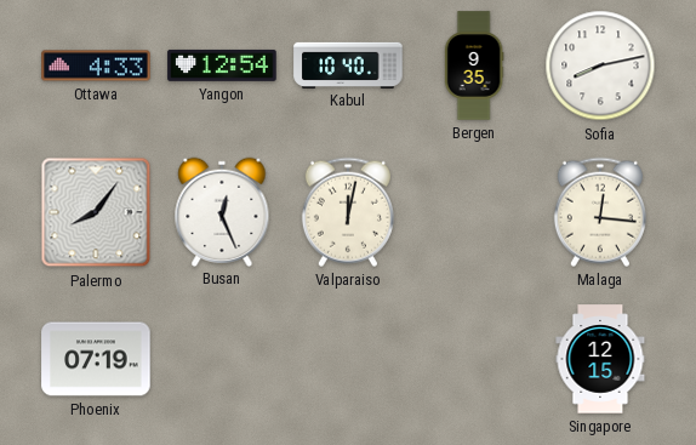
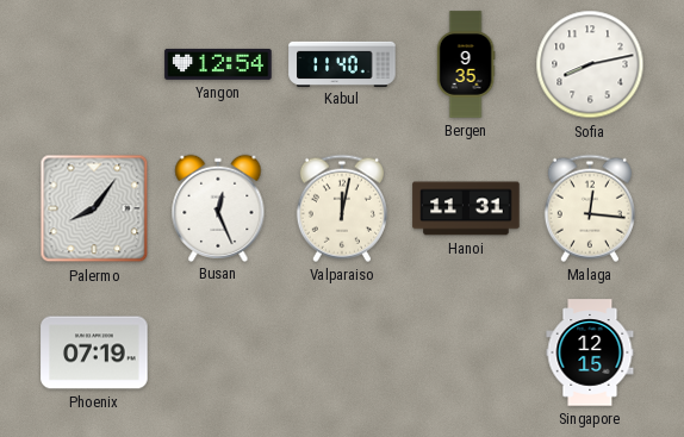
Ottawa: 4:33 -> none (96, 65)
Kabul: 10:40 -> 11:40 (342, 63)
Hanoi: none -> 11:31 (466, 208)
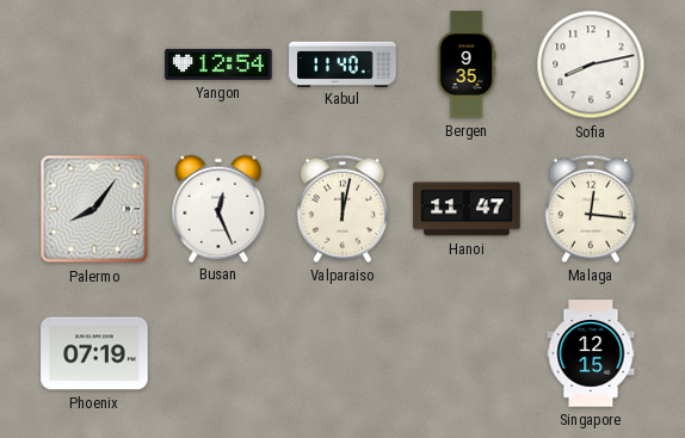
Hanoi: 11:31 -> 11:47 (467, 209)
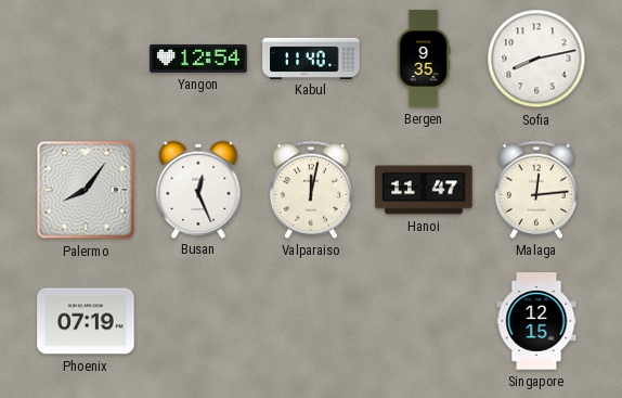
Malaga: 12:16 -> 12:14 (536, 190)
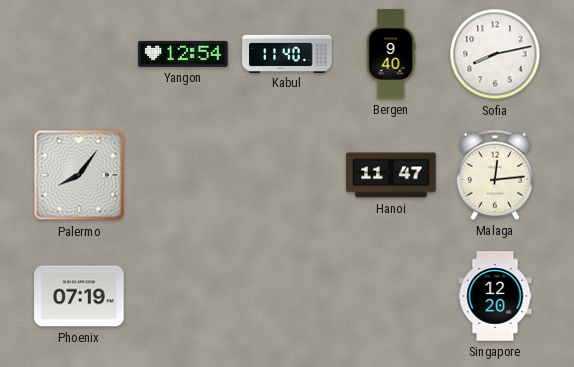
Bergen: 9:35 -> 9:40 (391, 54)
Busan: 12:26 -> none (198, 189)
Valparaiso: 12:02 -> none (311, 190)
Singapore: 12:15 -> 12:20 (495, 296)
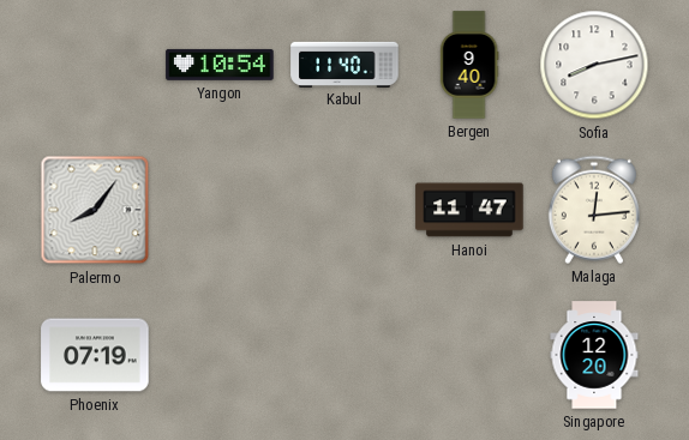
Yangon: 12:54 -> 10:54 (220, 65)
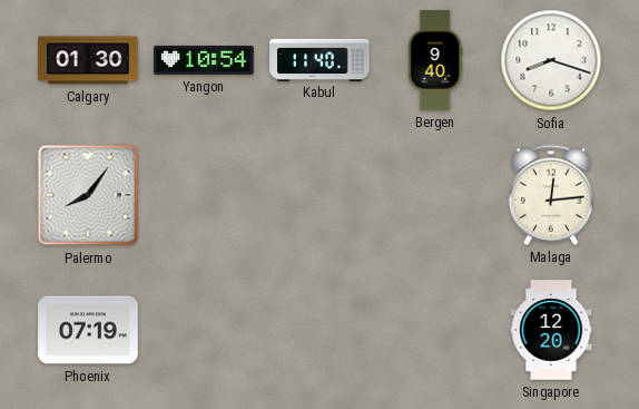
Calgary: none -> 01:30 (88, 60)
Sofia: 8:13 -> 8:18 (551, 60)
Hanoi: 11:47 -> none (469, 210)
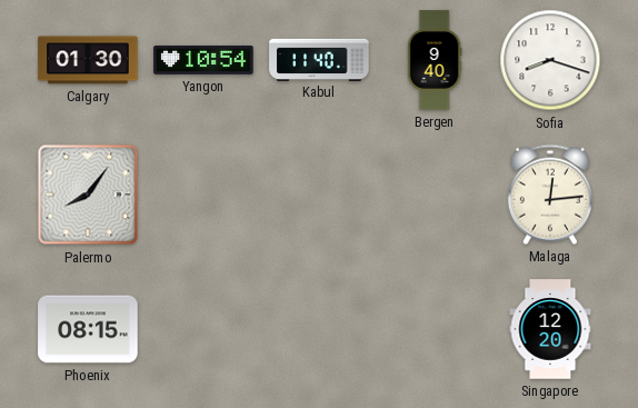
Phoenix: 07:19 -> 08:15 (88, 329)
